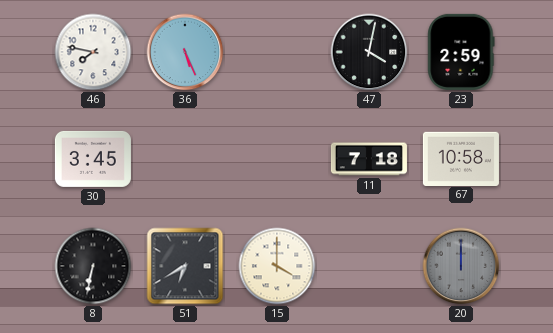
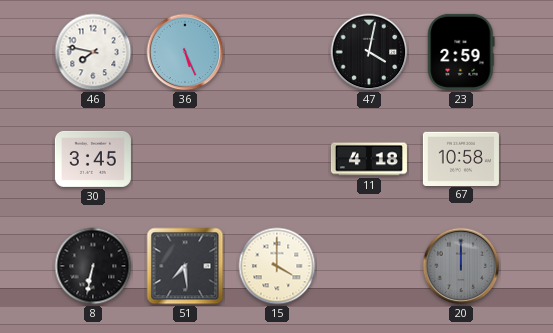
11: 7:18 -> 4:18 (369, 159)
51: 6:40 -> 7:29 (185, 266)
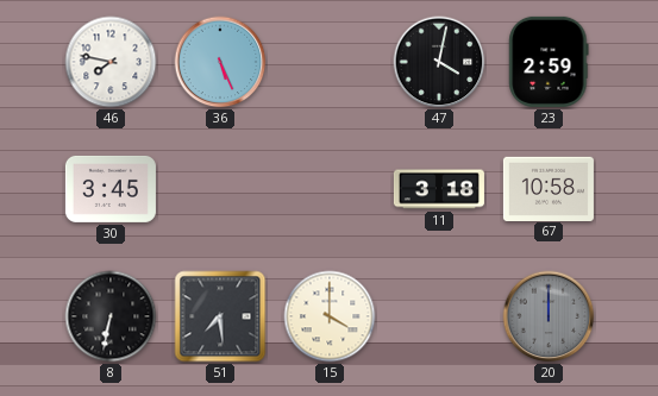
11: 4:18 -> 3:18 (439, 189)
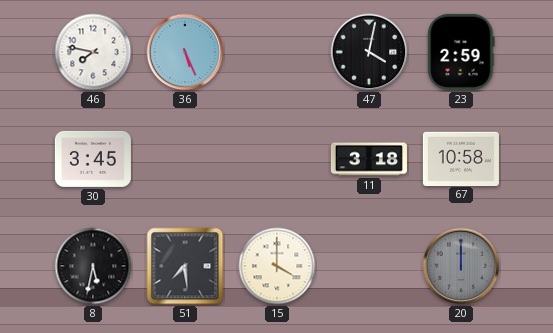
8: 6:32 -> 5:32 (93, 266)
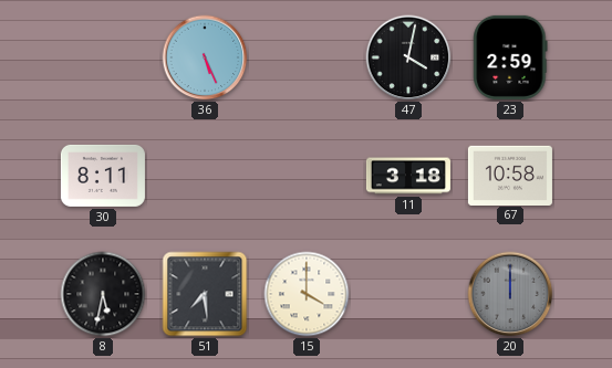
46: 7:47 -> none (93, 52)
30: 3:45 -> 8:11 (103, 176)
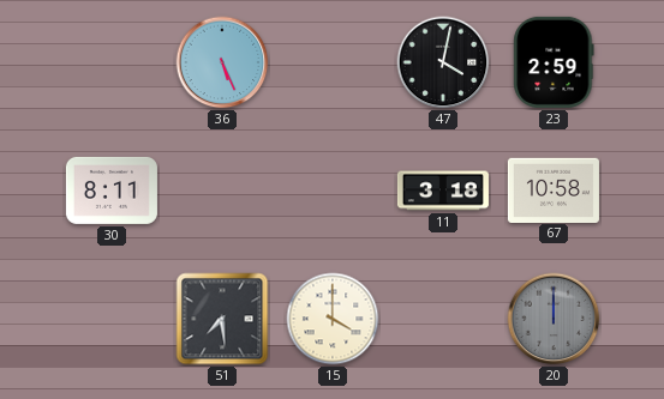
8: 5:32 -> none (103, 294)
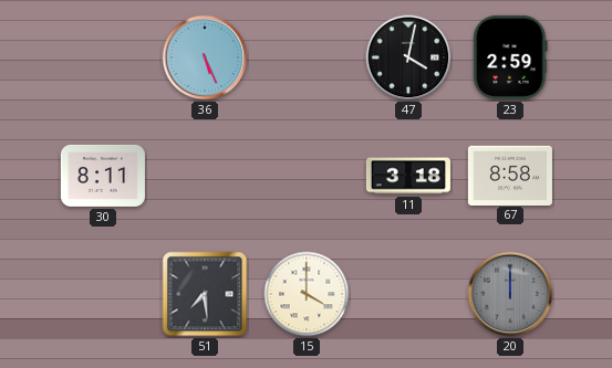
67: 10:58 -> 8:58 (510, 175)
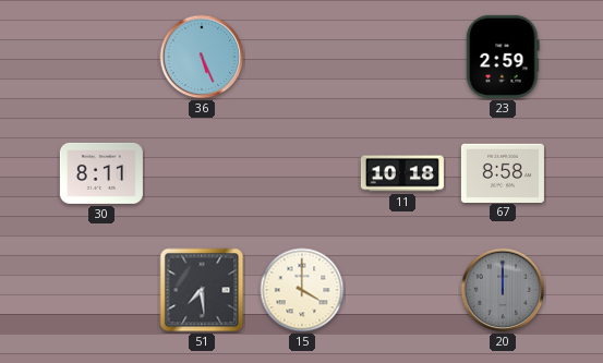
47: 4:02 -> none (408, 57)
11: 3:18 -> 10:18 (402, 173)
